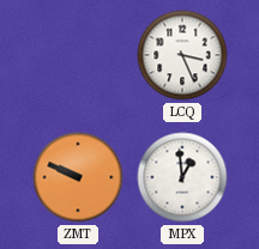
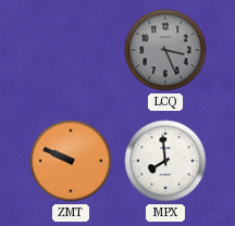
LCQ dial: white -> grey (165, 50)
MPX: 12:59 -> 7:59 (165, 161)
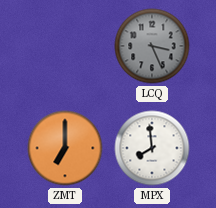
ZMT: 9:49 -> 7:00 (65, 148)
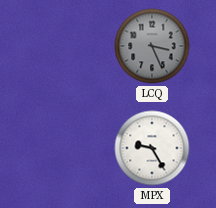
ZMT: 7:00 -> none (65, 148)
MPX: 7:59 -> 9:25 (152, 148)
